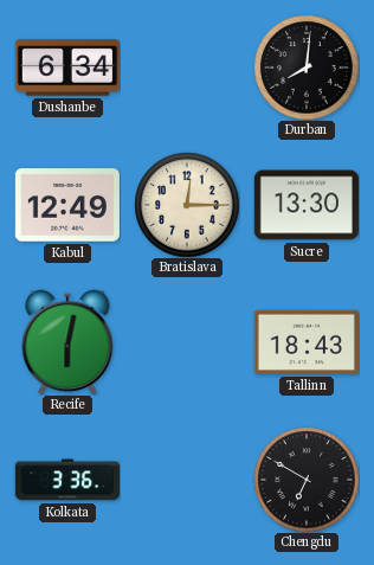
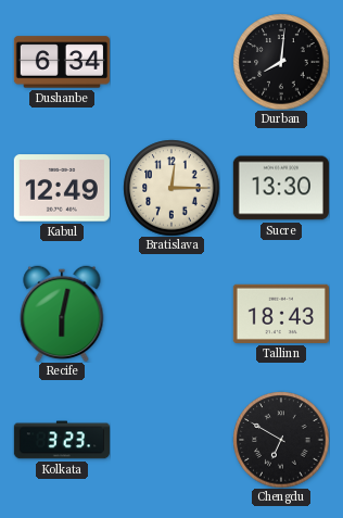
Kolkata: 3:36 -> 3:23 (62, 440)
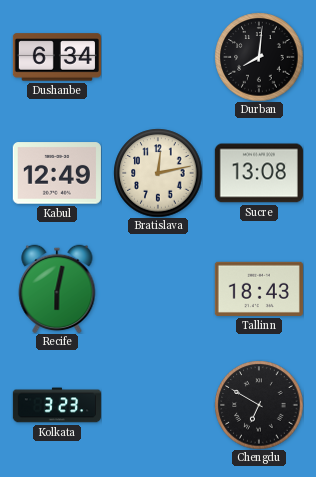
Bratislava: 12:15 -> 12:13 (158, 173)
Sucre: 13:30 -> 13:08 (259, 173)
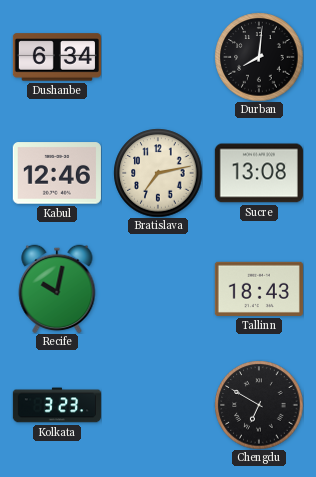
Kabul: 12:49 -> 12:46 (57, 173)
Bratislava: 12:13 -> 7:13 (158, 173)
Recife: 6:02 -> 10:02 (57, 289)
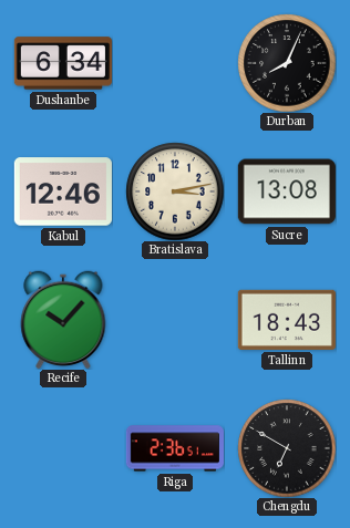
Durban: 8:01 -> 8:04 (287, 63)
Bratislava: 7:13 -> 3:13 (175, 191)
Recife: 10:02 -> 10:07 (63, 320)
Kolkata: 3:23 -> none (57, 405)
Riga: none -> 2:36 (175, 448)
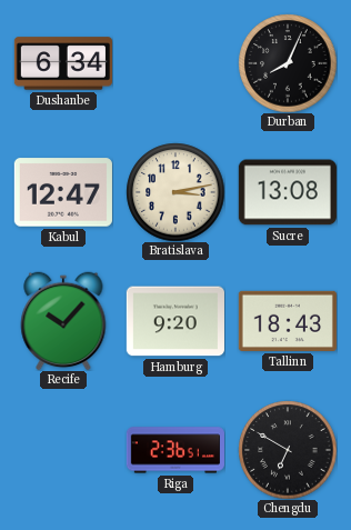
Kabul: 12:46 -> 12:47 (63, 192)
Hamburg: none -> 9:20 (175, 321)
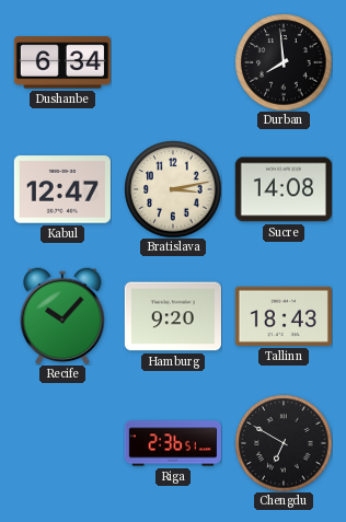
Durban: 8:04 -> 7:59 (284, 62)
Sucre: 13:08 -> 14:08 (284, 189)
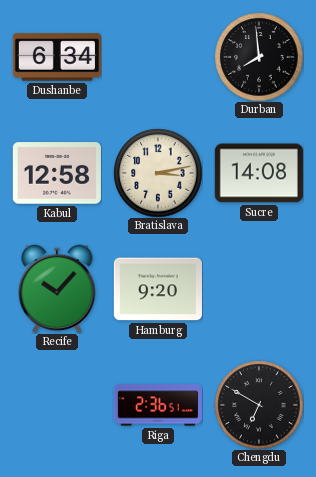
Kabul: 12:47 -> 12:58 (57, 173)
Tallinn: 18:43 -> none (284, 316)
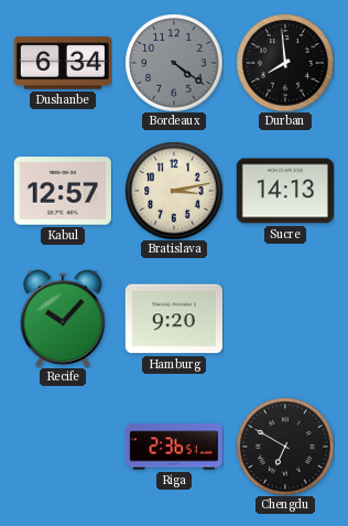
Bordeaux: none -> 4:21 (174, 63)
Kabul: 12:58 -> 12:57 (63, 191)
Sucre: 14:08 -> 14:13 (285, 191)
